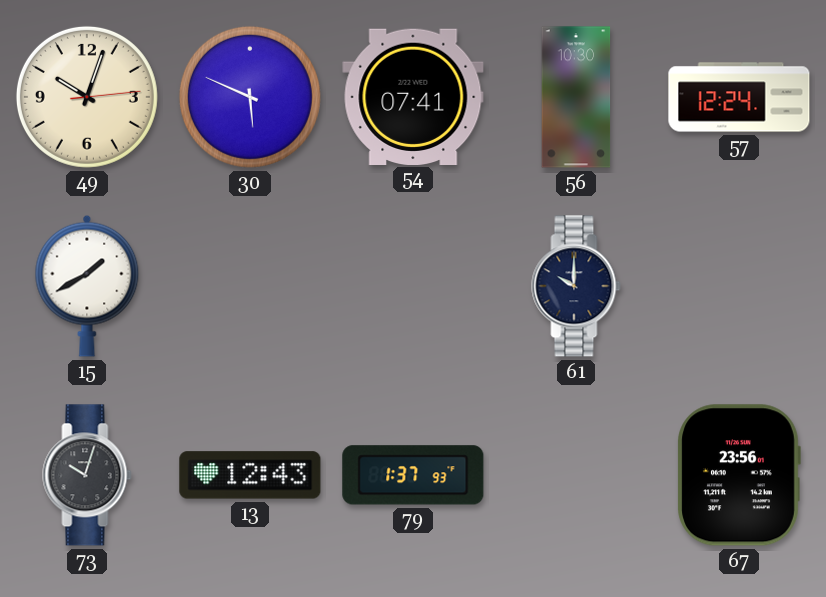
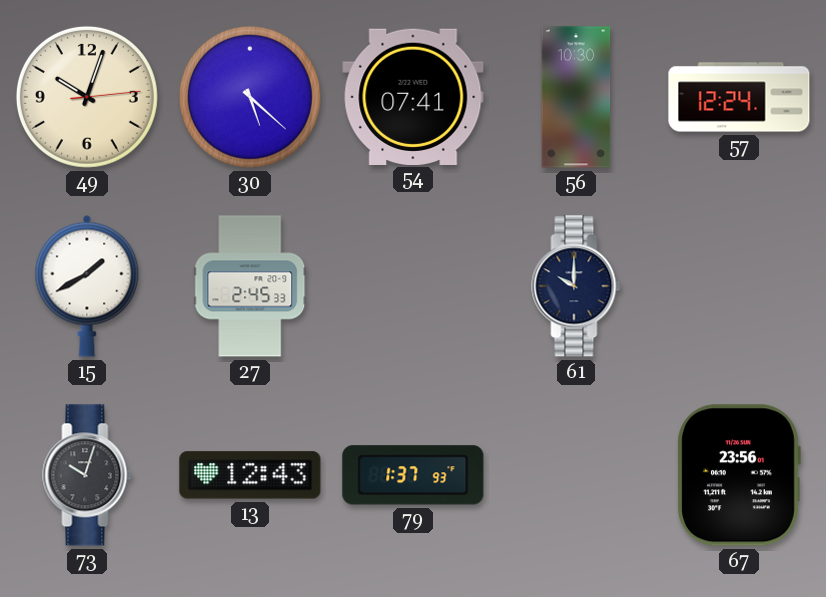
30: 5:49 -> 5:22 (250, 97)
27: none -> 2:45 (250, 286)
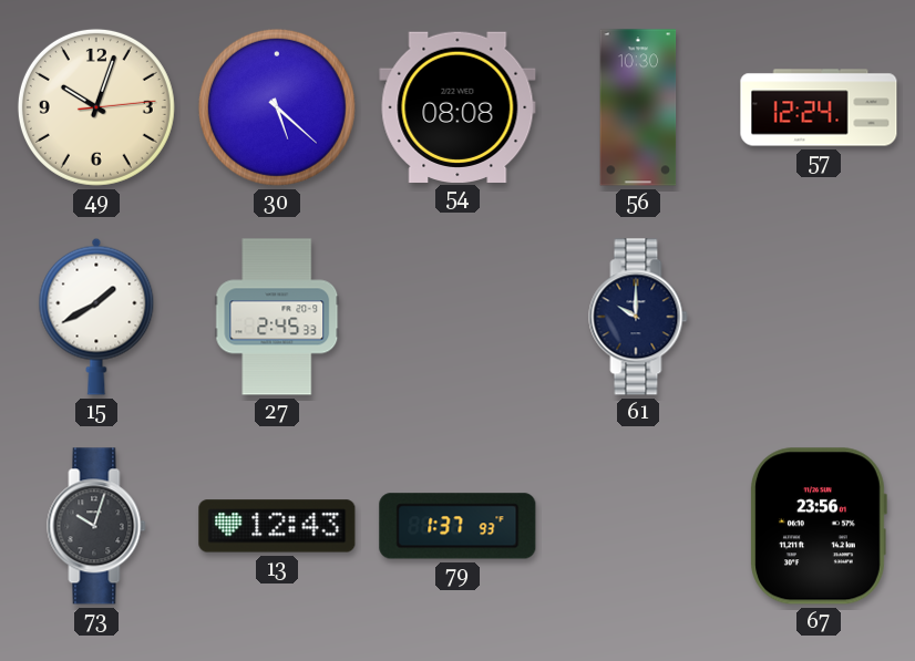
54: 07:41 -> 08:08 (457, 106)
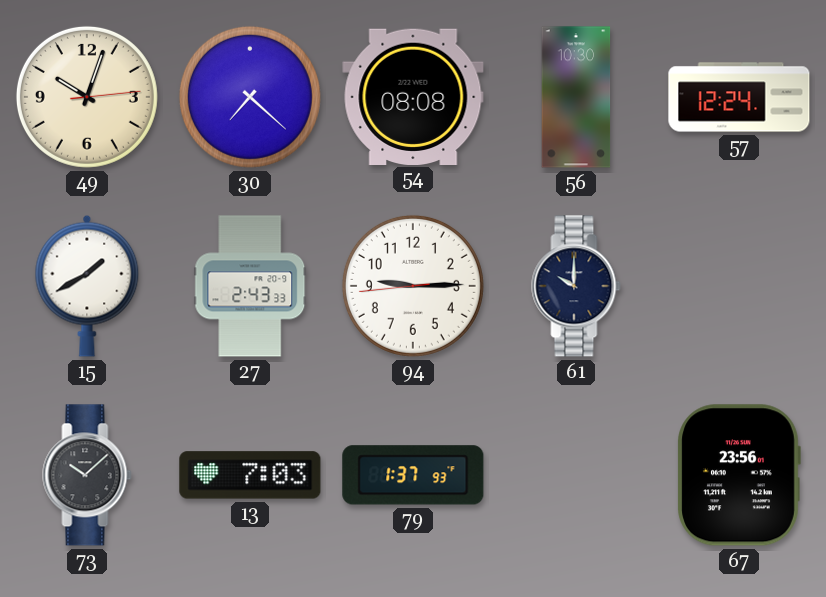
30: 5:22 -> 7:22 (250, 97)
27: 2:45 -> 2:43 (250, 286)
94: none -> 9:14 (413, 286)
73: 10:03 -> 10:08 (87, 475)
13: 12:43 -> 7:03 (250, 475)
